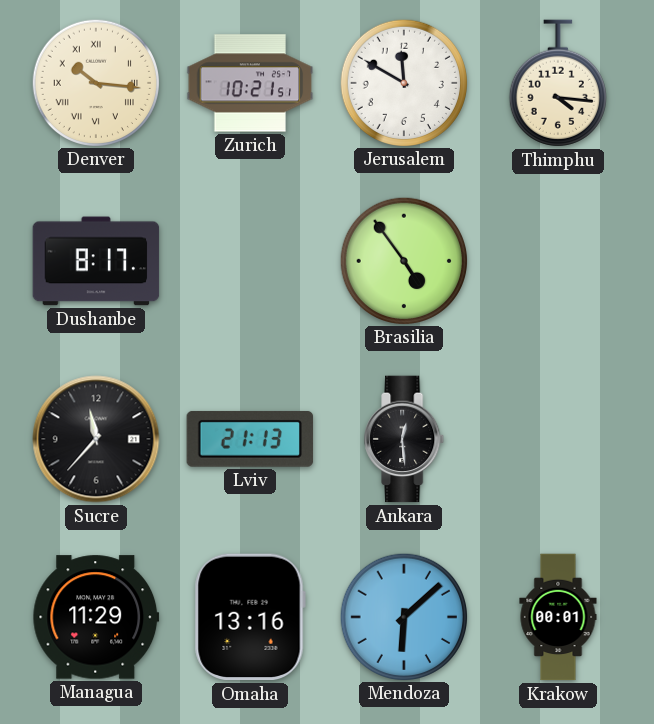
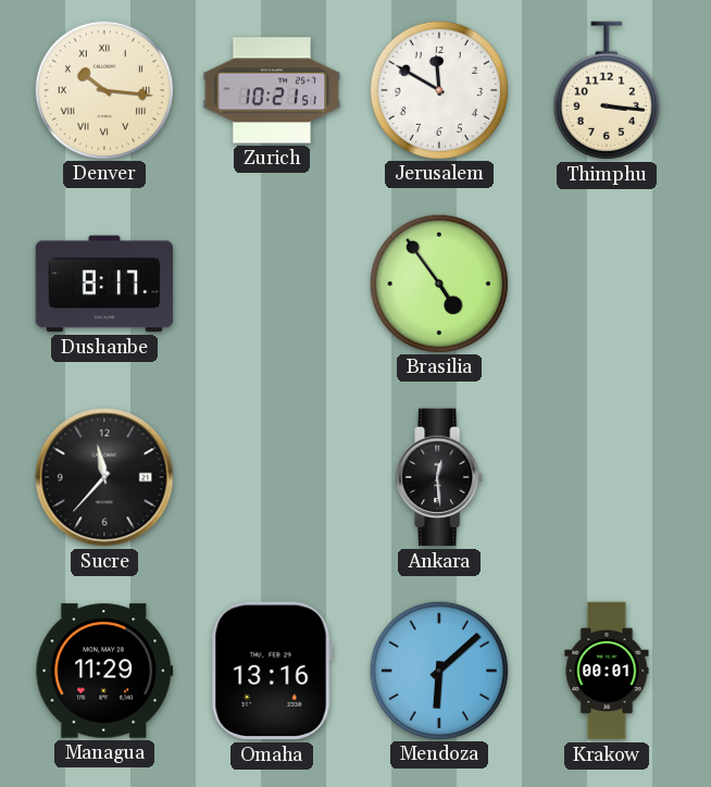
Thimphu: 4:16 -> 3:16 (607, 90)
Lviv: 21:13 -> none (250, 439)
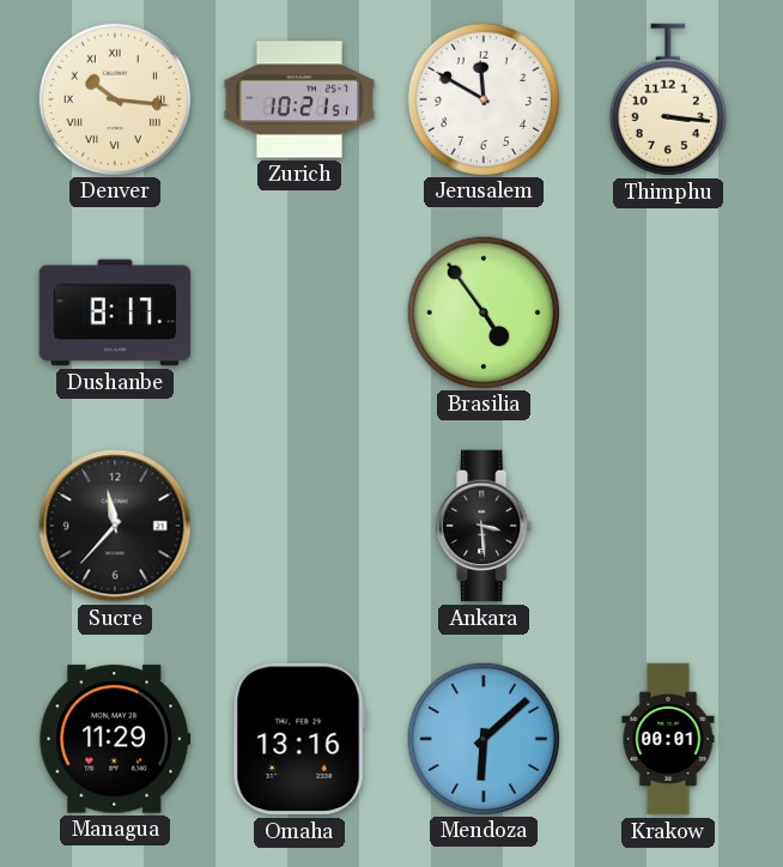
Ankara: 12:29 -> 3:29 (485, 526)
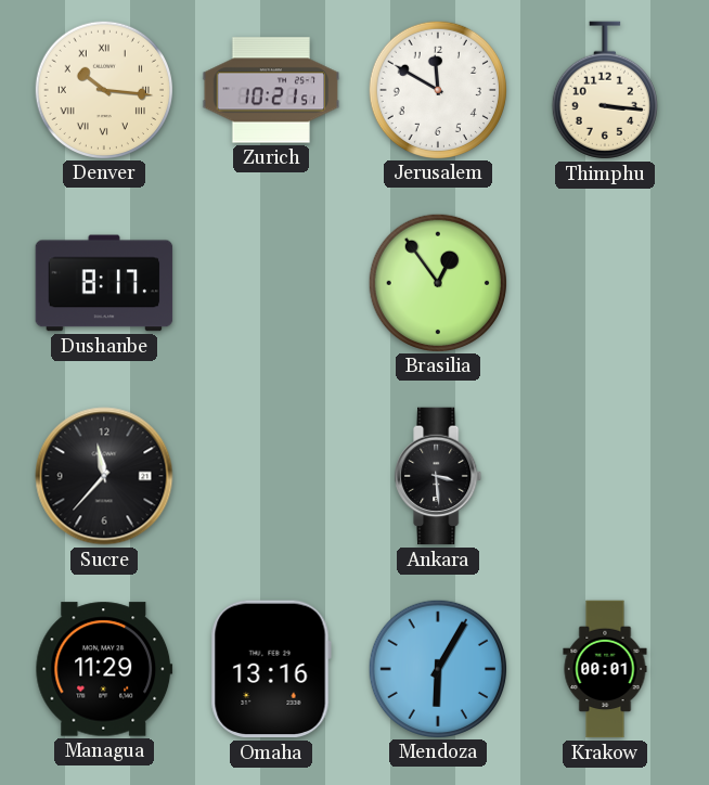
Brasilia: 4:54 -> 12:54 (437, 282)
Mendoza: 6:08 -> 6:05 (437, 668)
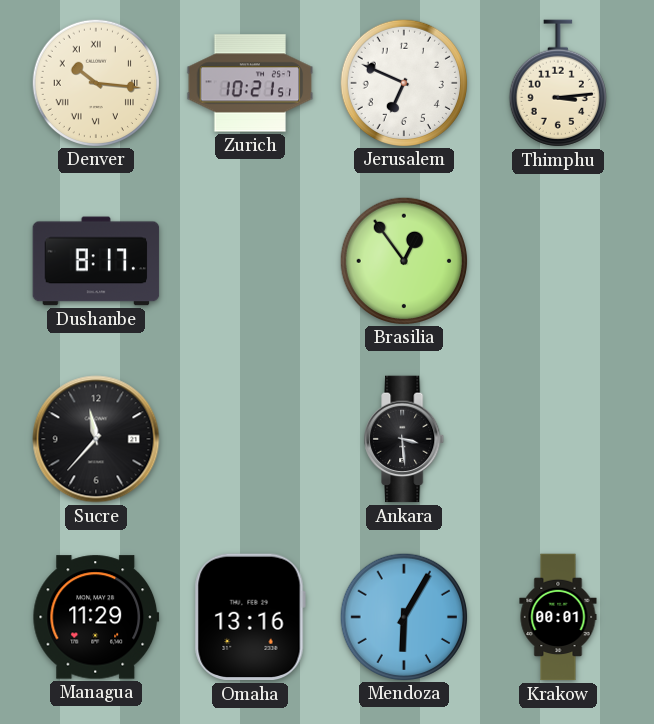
Jerusalem: 11:50 -> 6:49 (403, 82)
Thimphu: 3:16 -> 3:14 (558, 83)
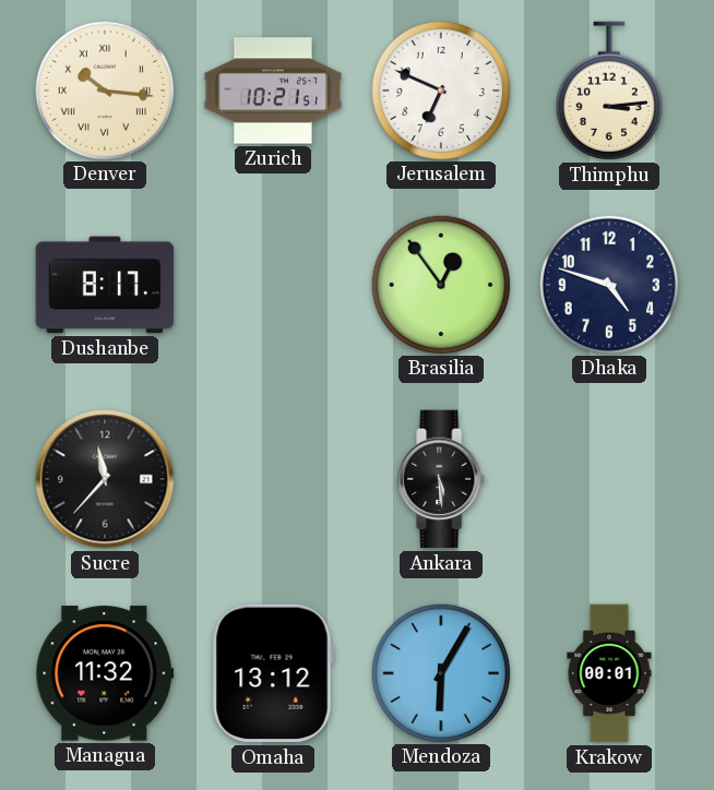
Dhaka: none -> 4:48 (608, 284)
Ankara: 3:29 -> 5:29 (442, 479)
Managua: 11:29 -> 11:32 (105, 673)
Omaha: 13:16 -> 13:12 (273, 673)
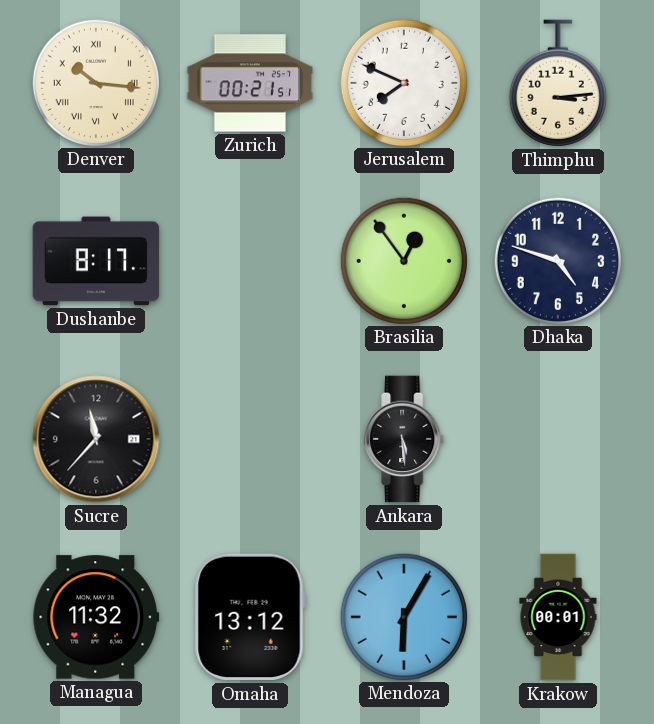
Zurich: 10:21 -> 00:21 (250, 83)
Jerusalem: 6:49 -> 7:49 (403, 82)
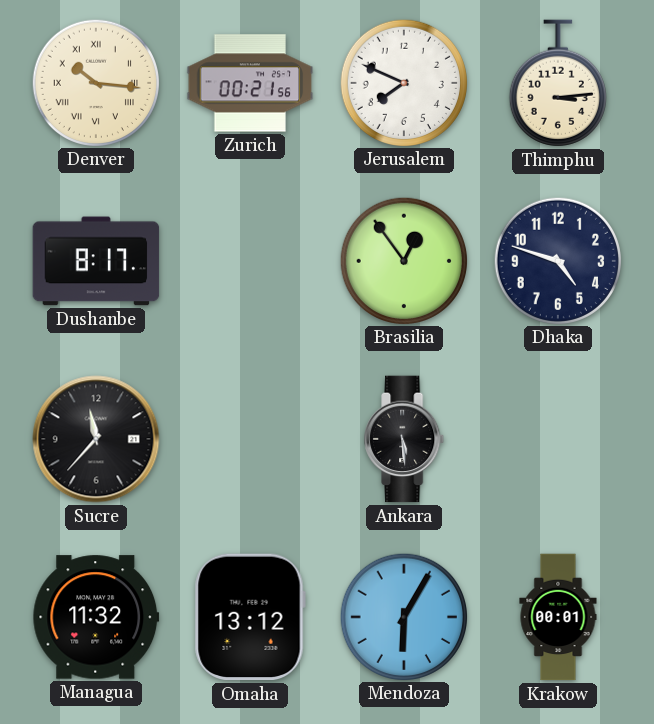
Zurich: 00:21:51 -> 00:21:56 (250, 83)
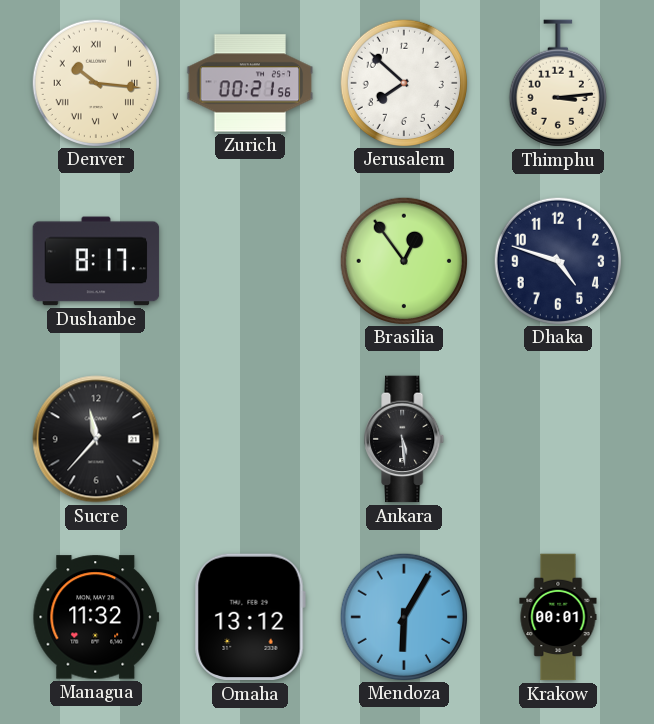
Jerusalem: 7:49 -> 7:52 (403, 82)
